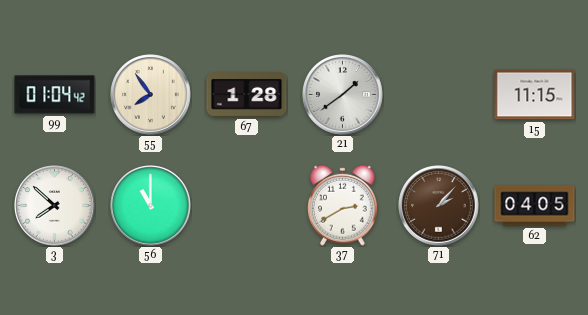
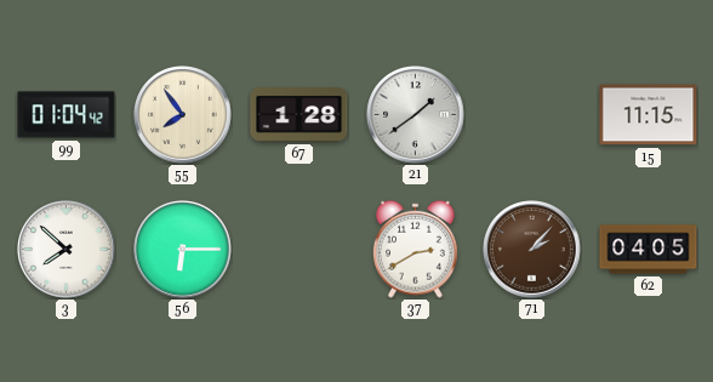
56: 11:00 -> 6:15 (183, 250)
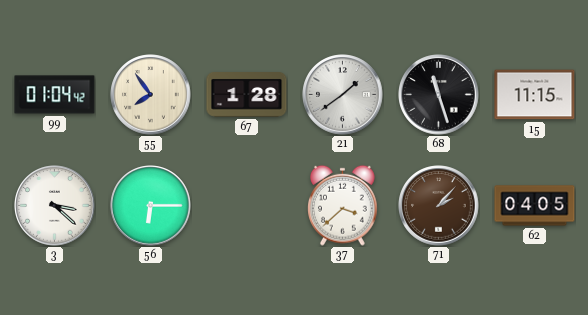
68: none -> 11:27 (439, 95)
3: 7:52 -> 3:22 (55, 206)
37: 2:40 -> 3:38 (343, 205)
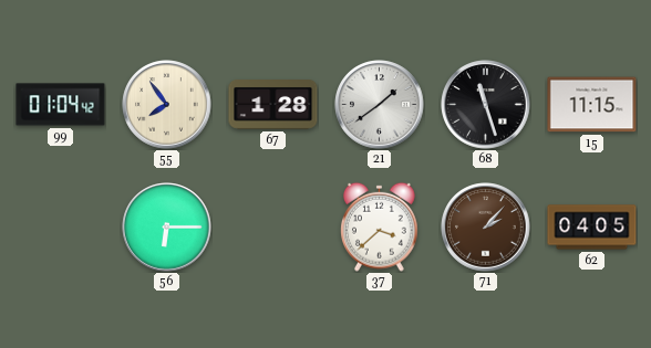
3: 3:22 -> none (55, 206)
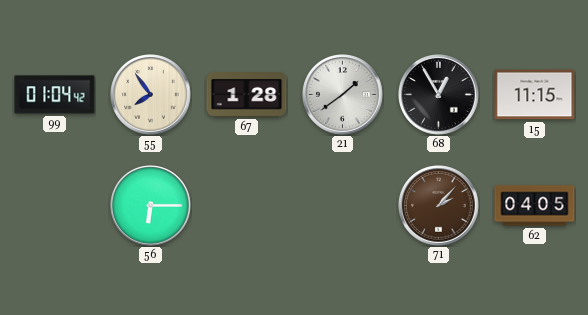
68: 11:27 -> 12:55 (439, 95)
37: 3:38 -> none (380, 226)
